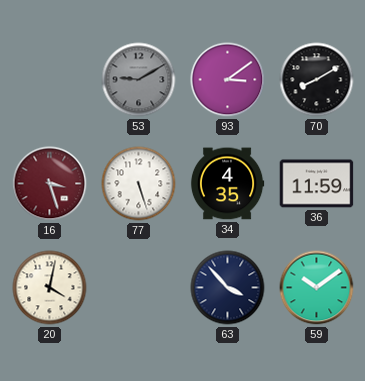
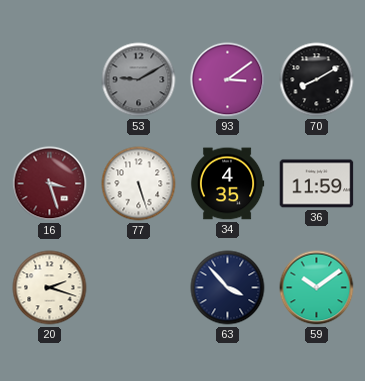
20: 4:02 -> 2:18 (50, 288)
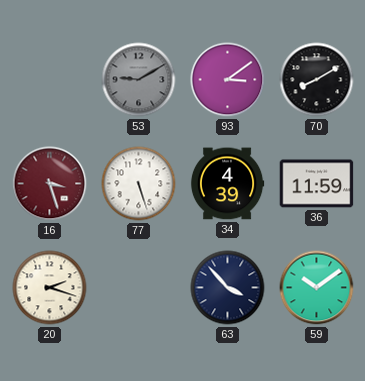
34: 4:35 -> 4:39 (227, 184)
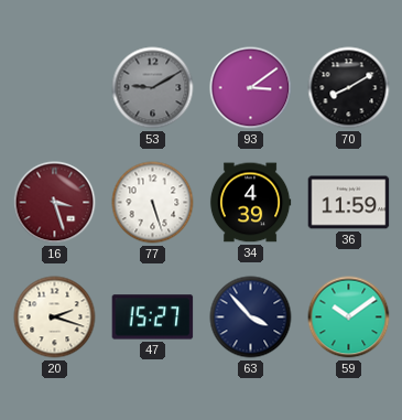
47: none -> 15:27 (153, 317)
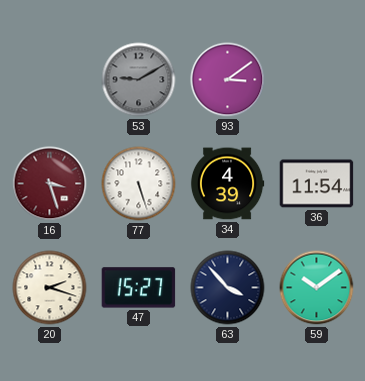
70: 8:10 -> none (349, 88)
36: 11:59 -> 11:54 (317, 184)
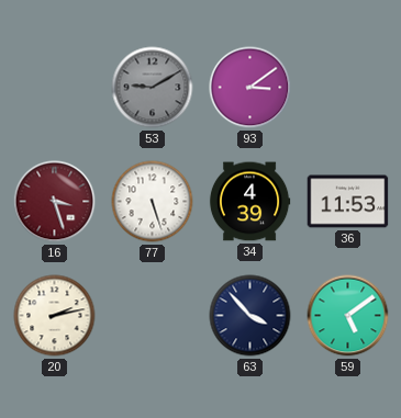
36: 11:54 -> 11:53 (348, 202)
20: 2:18 -> 2:13 (55, 316)
47: 15:27 -> none (139, 288)
59: 10:09 -> 5:09 (348, 316)
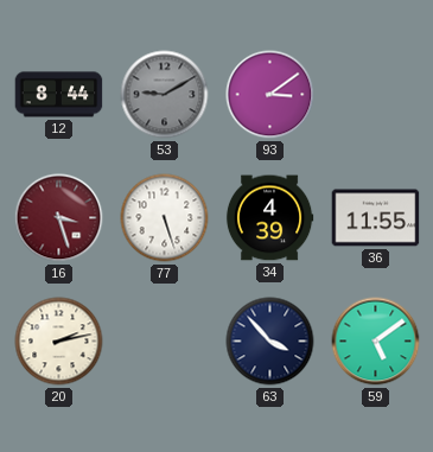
12: none -> 8:44 (59, 95)
36: 11:53 -> 11:55 (376, 218)
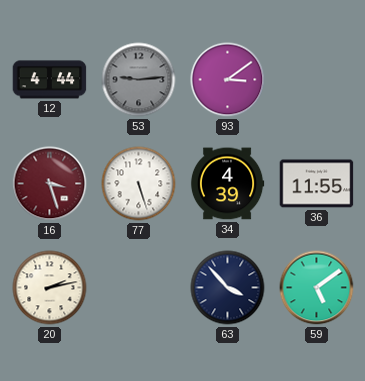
12: 8:44 -> 4:44 (50, 80)
53: 9:10 -> 9:14 (139, 80)
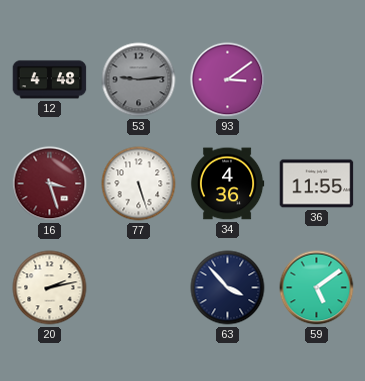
12: 4:44 -> 4:48 (50, 80)
34: 4:39 -> 4:36 (227, 184)
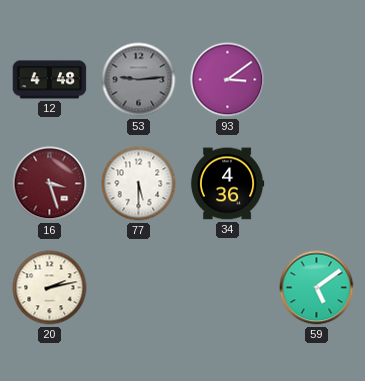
77: 5:27 -> 5:30 (139, 184)
36: 11:55 -> none (317, 184)
63: 3:53 -> none (228, 288)
